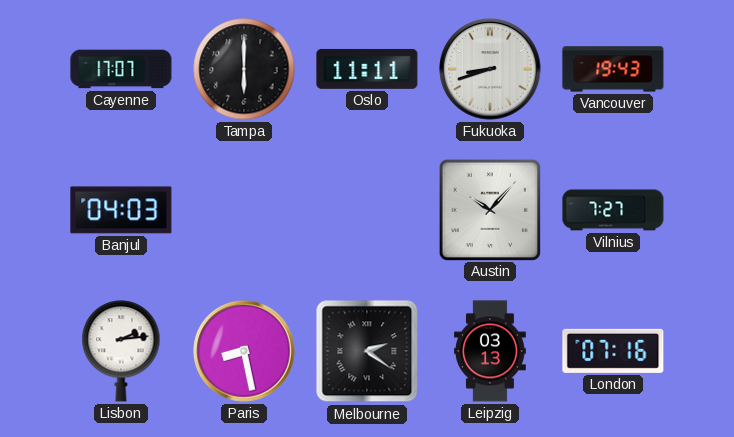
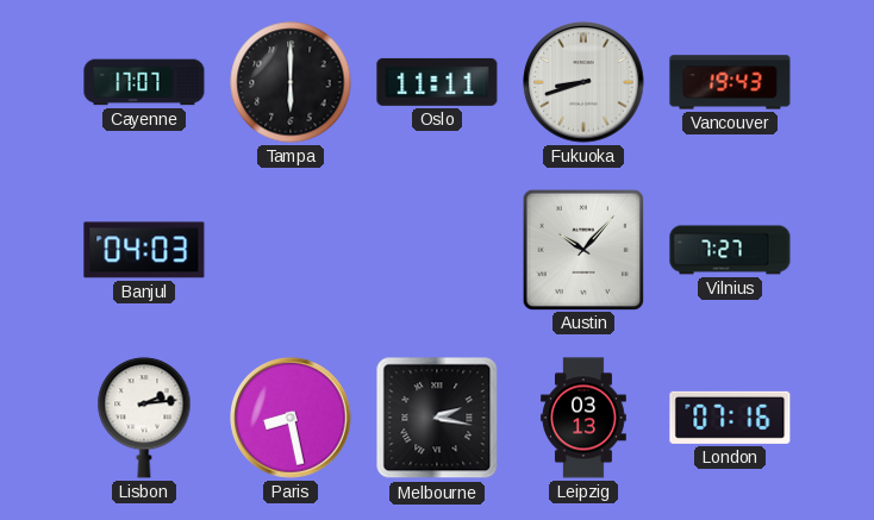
Melbourne: 2:21 -> 2:17 (437, 418)
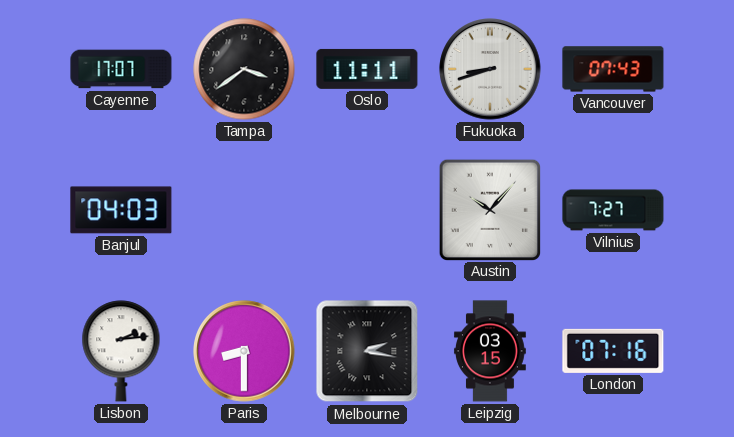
Tampa: 6:00 -> 3:39 (244, 69)
Vancouver: 19:43 -> 07:43 (613, 69)
Paris: 8:28 -> 8:30 (244, 351)
Leipzig: 03:13 -> 03:15 (490, 351)
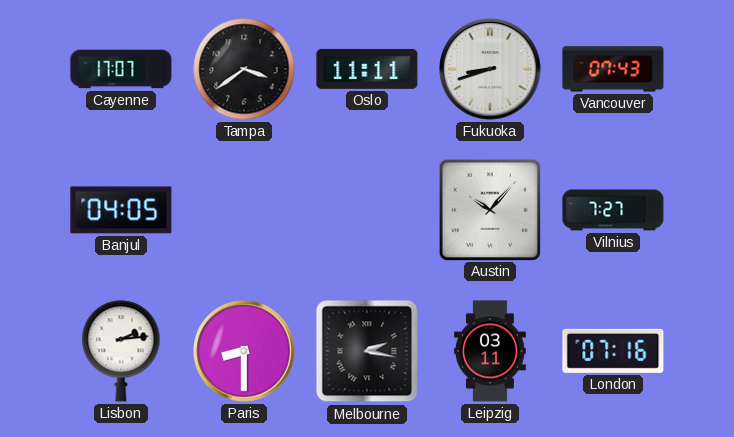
Banjul: 04:03 -> 04:05 (121, 210)
Leipzig: 03:15 -> 03:11 (490, 351)
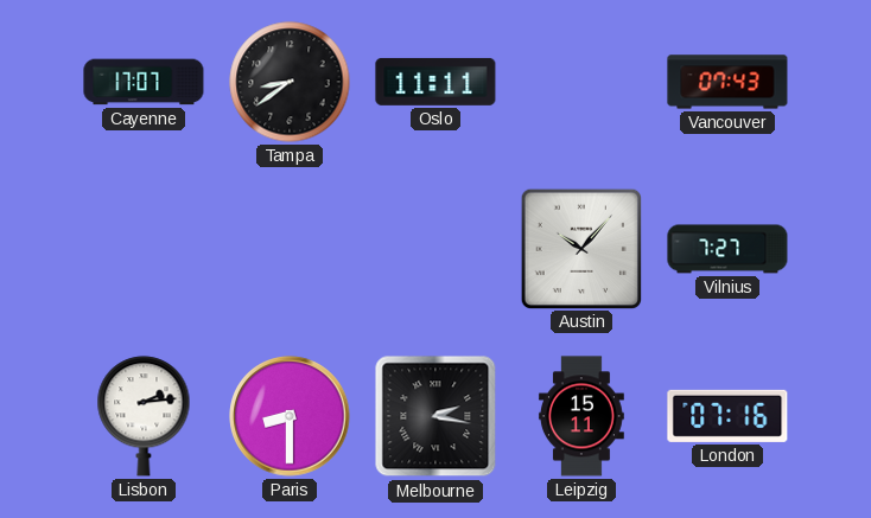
Tampa: 3:39 -> 8:39 (290, 82)
Fukuoka: 8:42 -> none (490, 69)
Banjul: 04:05 -> none (121, 210)
Leipzig: 03:11 -> 15:11 (581, 416)
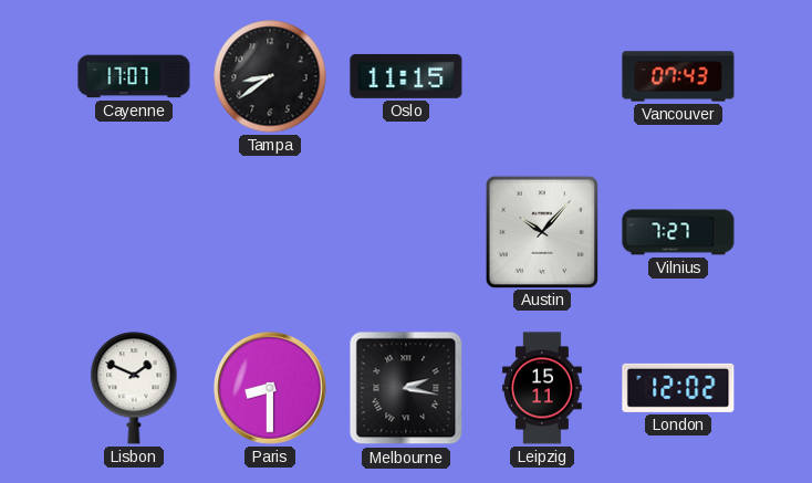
Oslo: 11:11 -> 11:15 (406, 76)
Lisbon: 2:14 -> 1:49 (134, 388)
London: 07:16 -> 12:02 (678, 388)
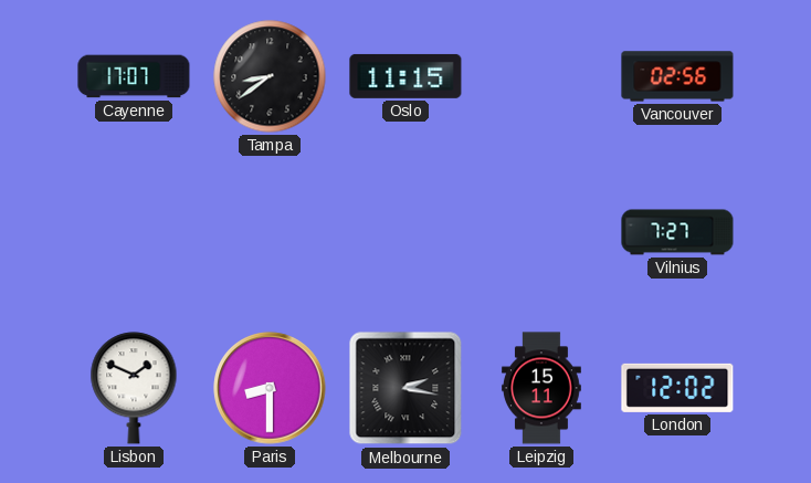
Vancouver: 07:43 -> 02:56 (677, 76)
Austin: 10:07 -> none (541, 231)
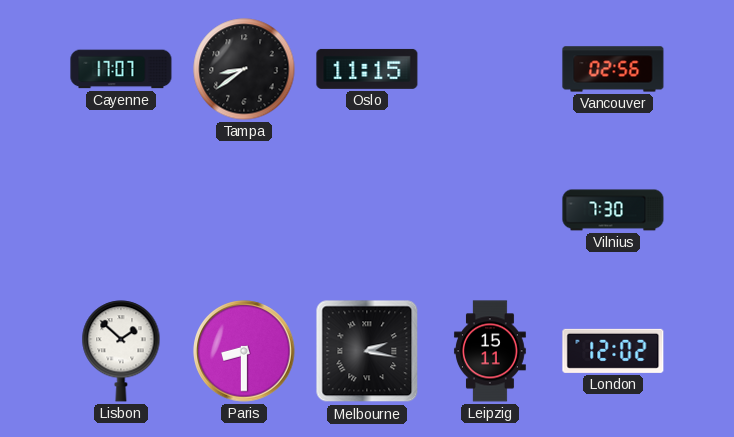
Vilnius: 7:27 -> 7:30 (613, 210)
Lisbon: 1:49 -> 1:52 (121, 351)
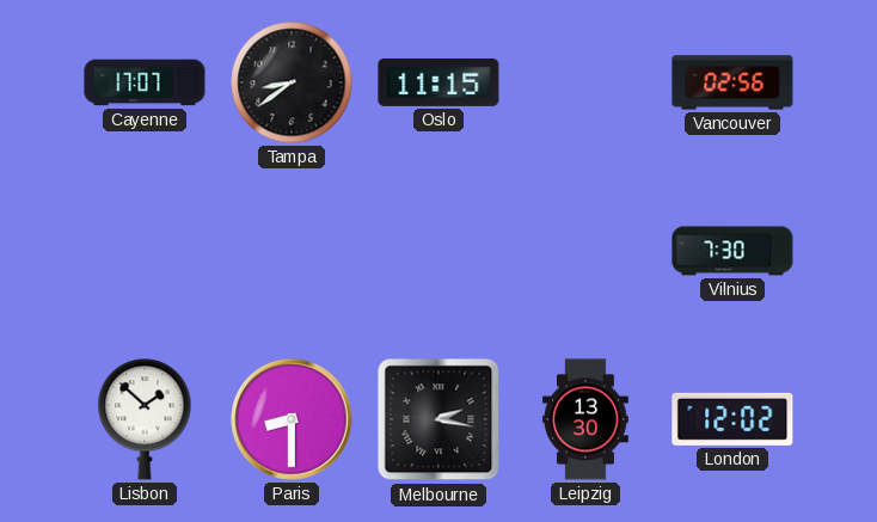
Leipzig: 15:11 -> 13:30 (585, 419)
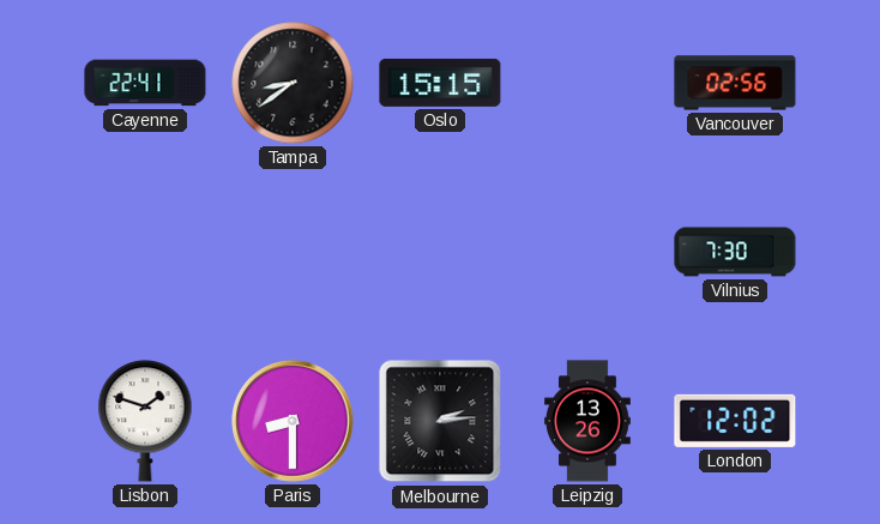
Cayenne: 17:07 -> 22:41 (145, 83)
Oslo: 11:15 -> 15:15 (440, 83)
Lisbon: 1:52 -> 1:48 (145, 421)
Melbourne: 2:17 -> 2:14 (440, 421)
Leipzig: 13:30 -> 13:26 (587, 421)
